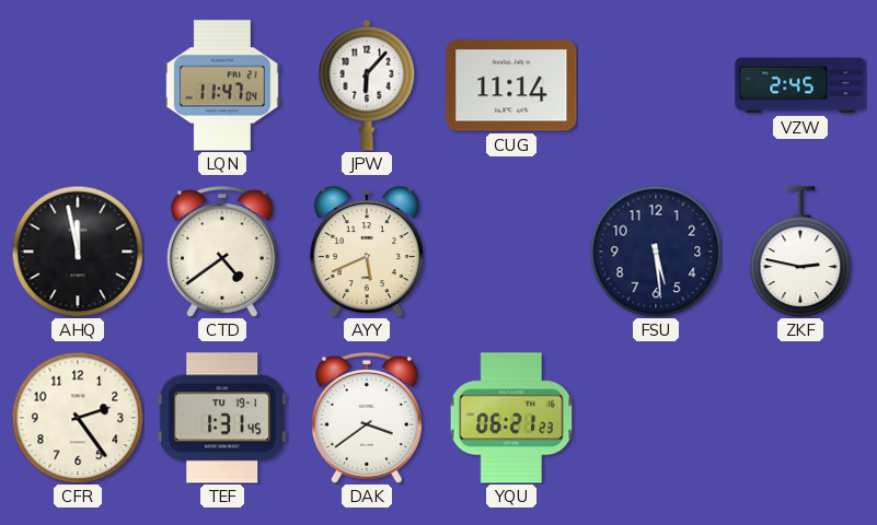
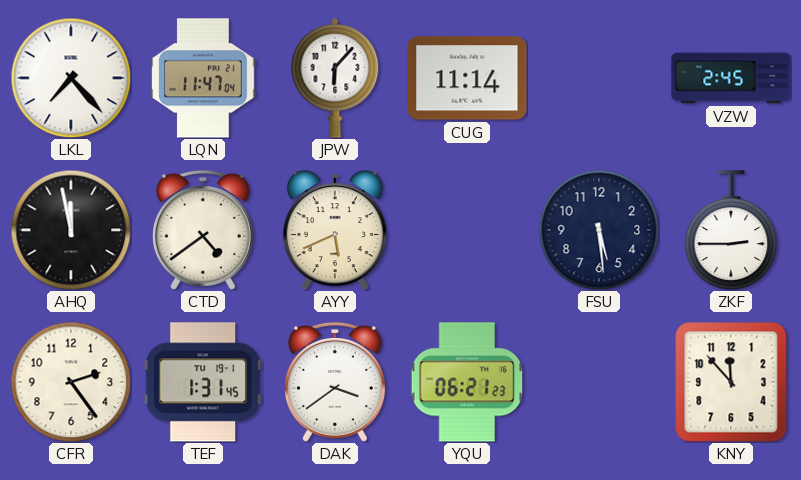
LKL: none -> 7:23 (71, 78)
ZKF: 2:47 -> 2:45 (731, 230)
KNY: none -> 11:53 (731, 382)
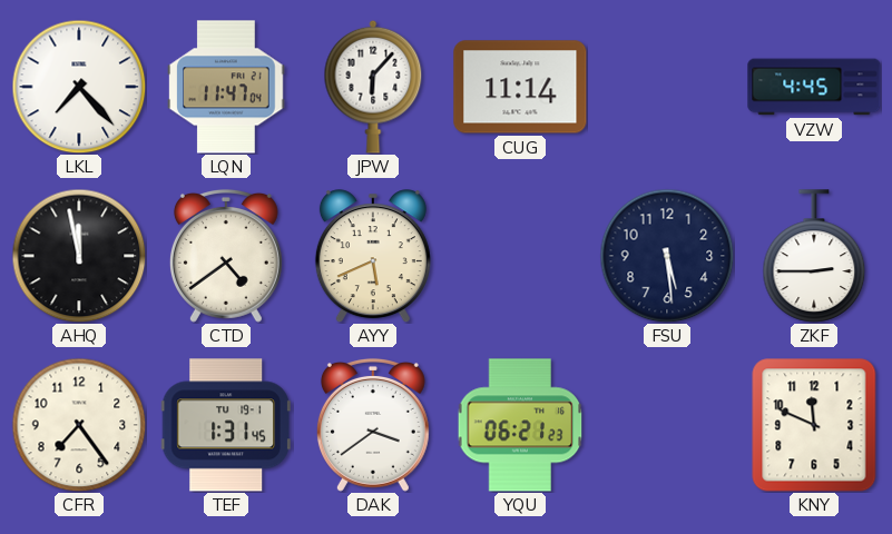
VZW: 2:45 -> 4:45 (814, 87)
CFR: 2:24 -> 7:24 (79, 425)
KNY: 11:53 -> 11:49 (814, 425)
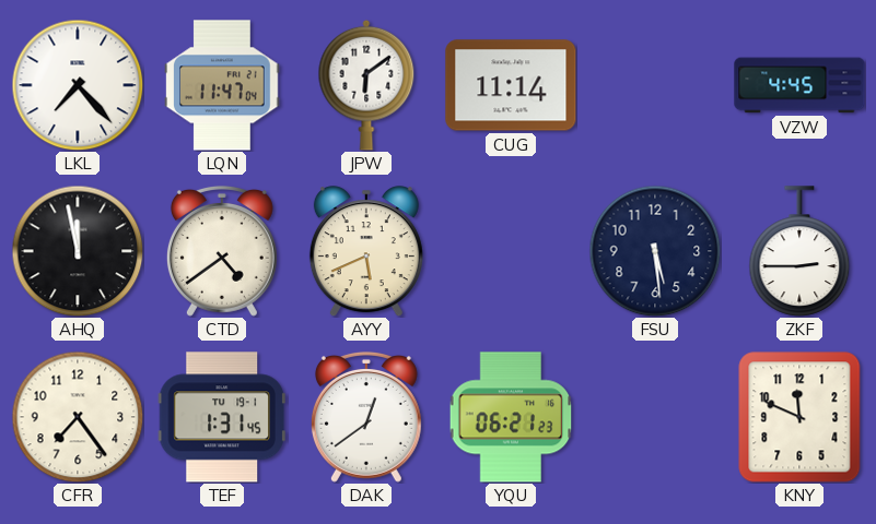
JPW: 6:07 -> 6:09 (366, 85)
DAK: 3:39 -> 12:39 (366, 417)
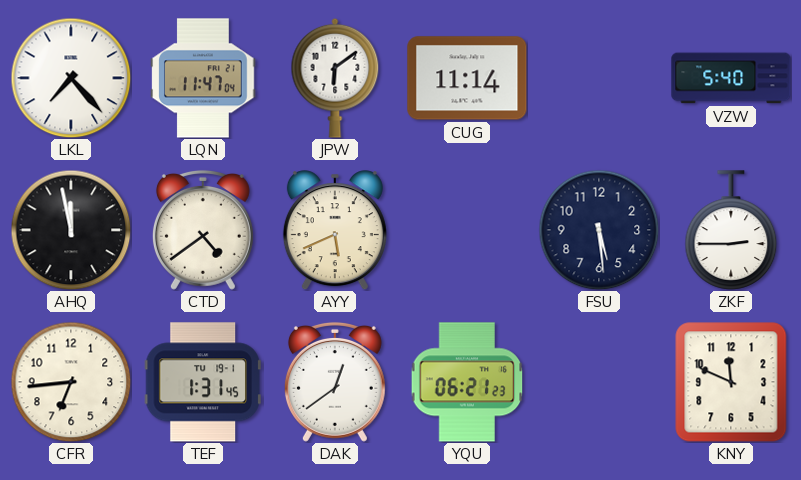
VZW: 4:45 -> 5:40 (731, 78)
CFR: 7:24 -> 6:44 (71, 382)
